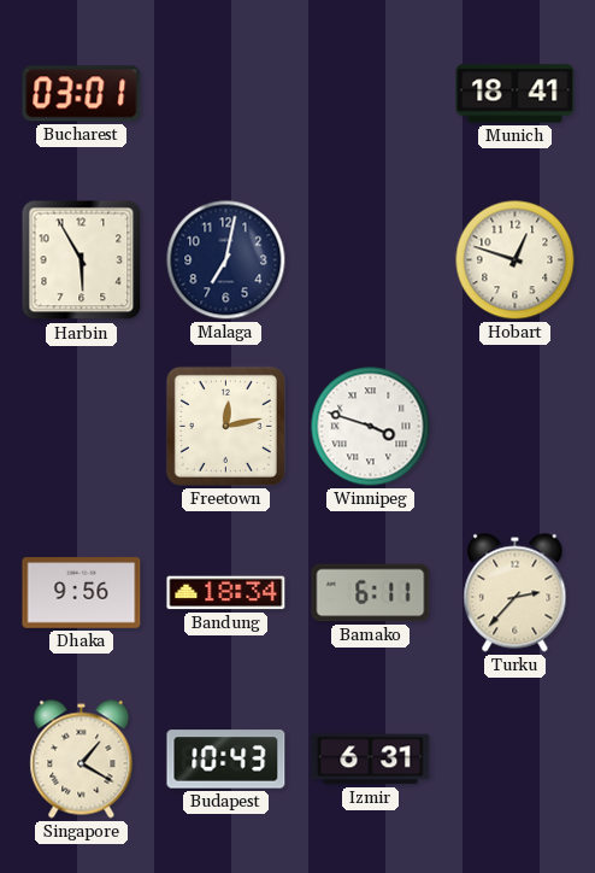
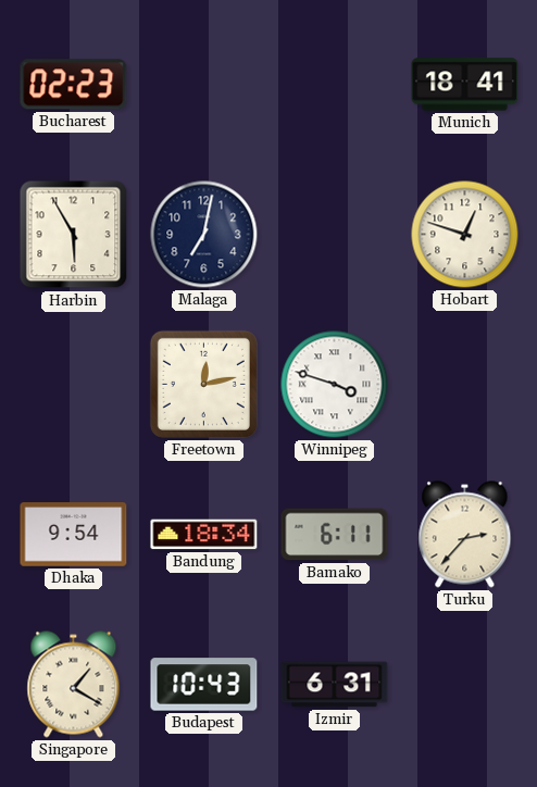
Bucharest: 03:01 -> 02:23 (74, 85)
Dhaka: 9:56 -> 9:54 (74, 535)
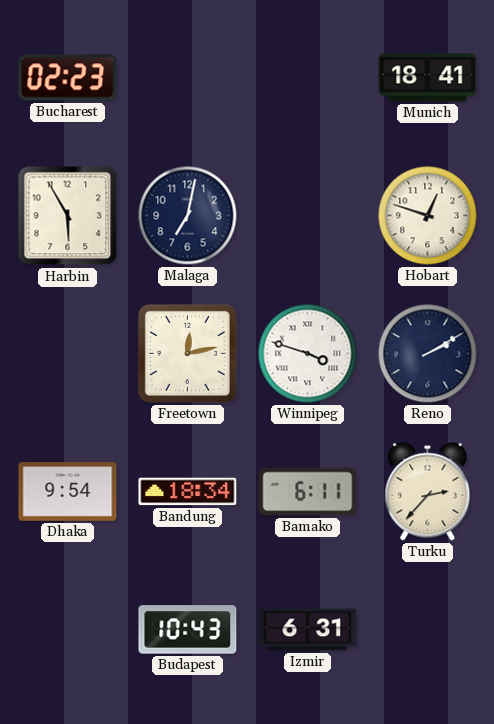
Reno: none -> 2:10 (428, 354)
Singapore: 1:20 -> none (74, 685)
